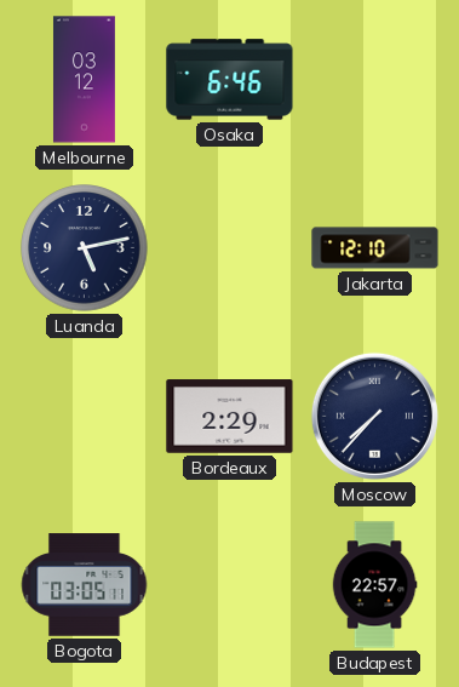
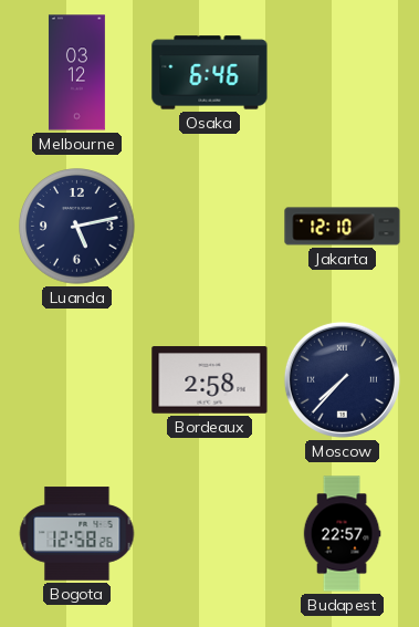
Bordeaux: 2:29 -> 2:58 (210, 380)
Bogota: 03:05 -> 12:58 (77, 534)
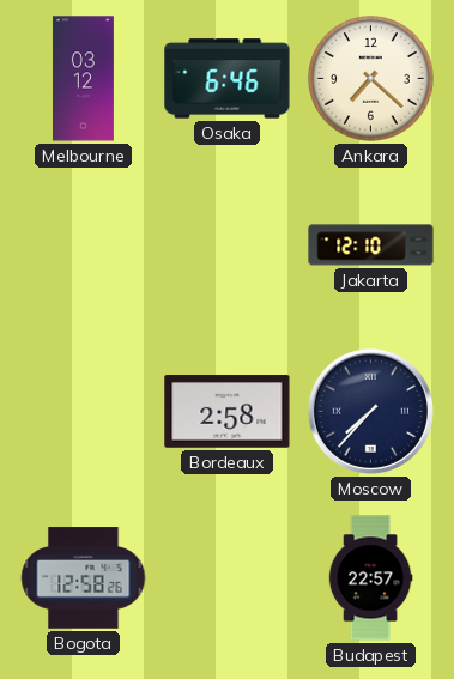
Ankara: none -> 7:22 (371, 79)
Luanda: 5:13 -> none (77, 227)
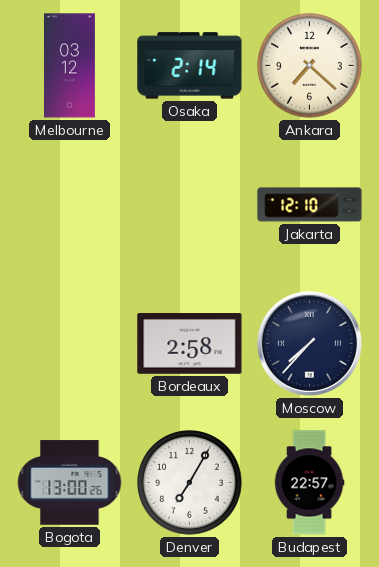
Osaka: 6:46 -> 2:14 (190, 66)
Bogota: 12:58 -> 13:00 (70, 483)
Denver: none -> 7:05 (190, 483)
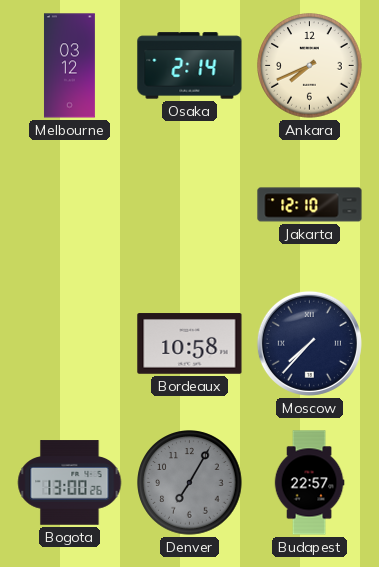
Ankara: 7:22 -> 7:41 (310, 66)
Bordeaux: 2:58 -> 10:58 (190, 344)
Denver dial: white -> grey (190, 483)
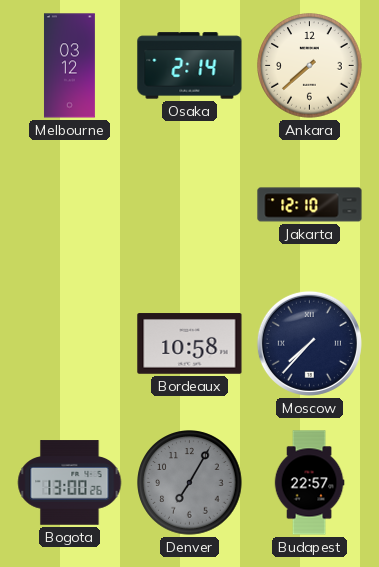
Ankara: 7:41 -> 7:38 (310, 66)
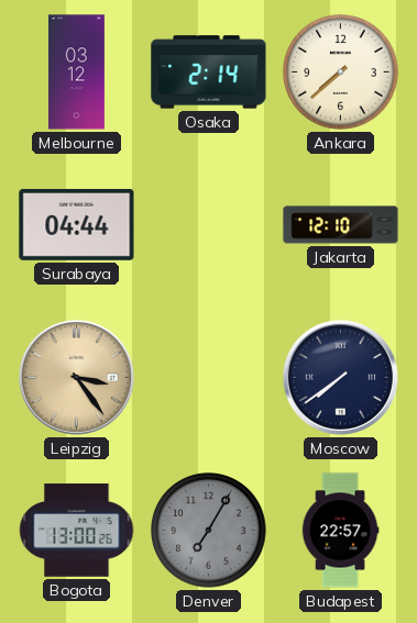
Surabaya: none -> 04:44 (77, 224)
Leipzig: none -> 3:24 (76, 377)
Bordeaux: 10:58 -> none (190, 344)
Moscow: 7:37 -> 7:39 (340, 377)
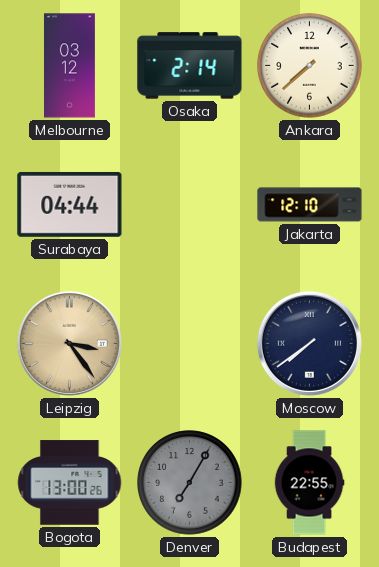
Budapest: 22:57 -> 22:55 (309, 483)
